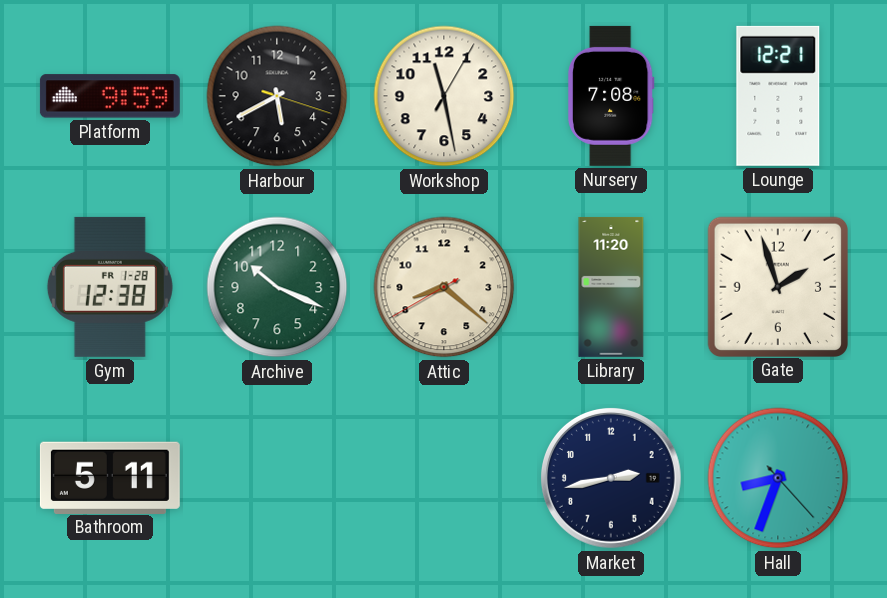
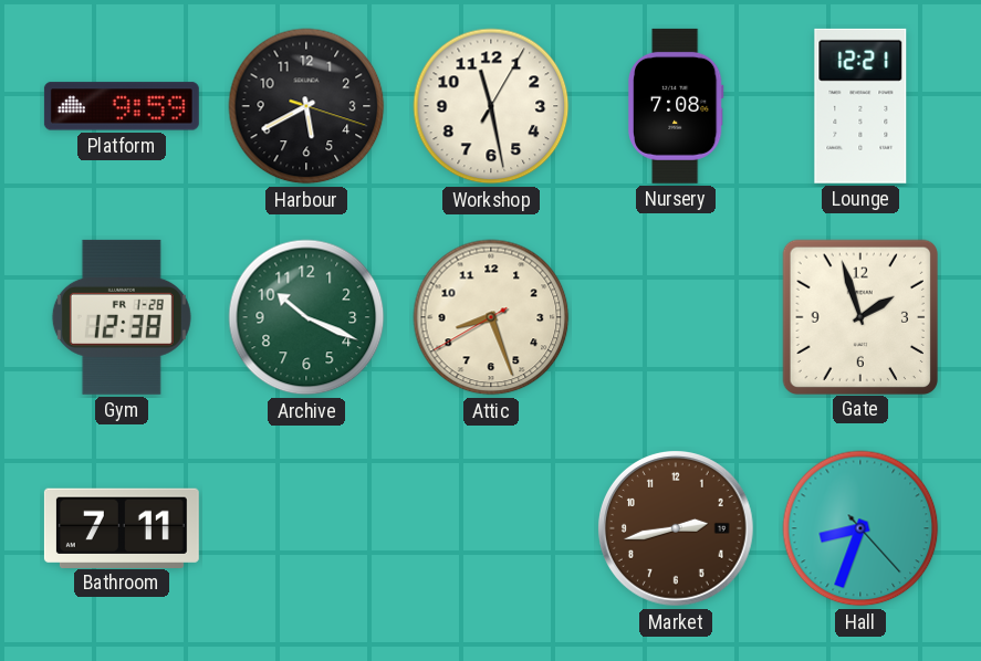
Attic: 8:21 -> 8:26 (491, 317)
Library: 11:20 -> none (611, 287)
Bathroom: 5:11 -> 7:11 (122, 527)
Market dial: navy -> brown (676, 528)
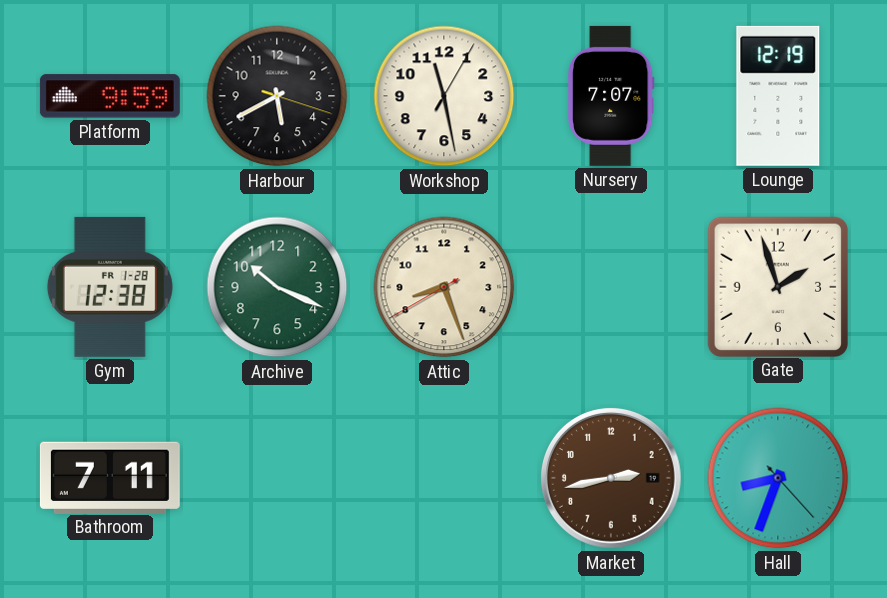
Nursery: 7:08 -> 7:07 (611, 96)
Lounge: 12:21 -> 12:19 (778, 96)
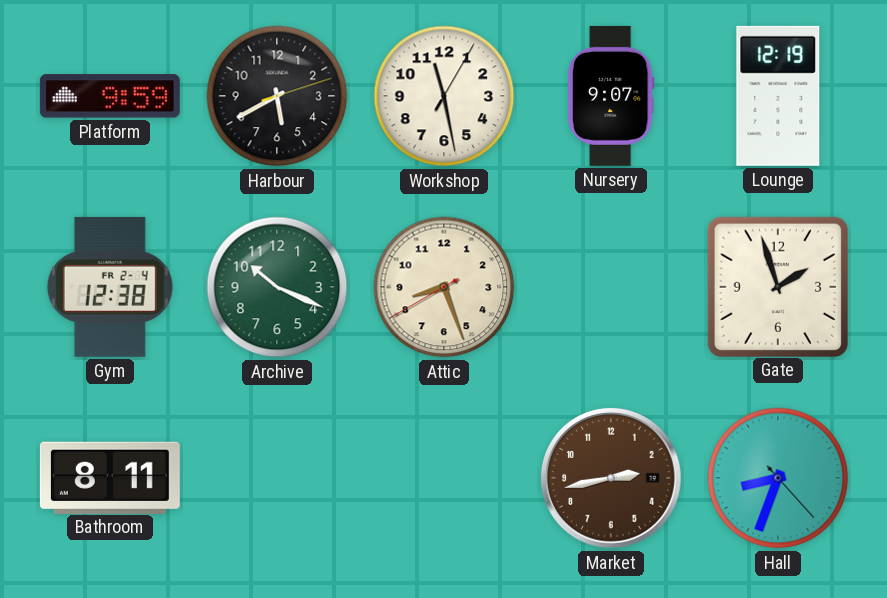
Harbour: 5:40:18 -> 5:40:12 (277, 96)
Nursery: 7:07 -> 9:07 (611, 96)
Gym date: FR 1-28 -> FR 2-4 (110, 287)
Bathroom: 7:11 -> 8:11 (110, 477)
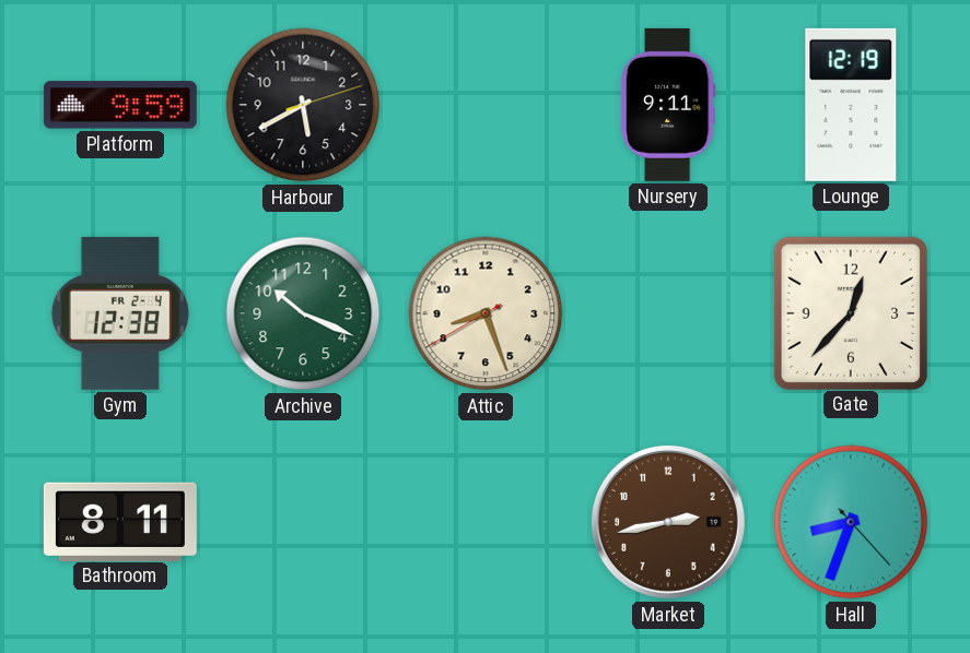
Workshop: 11:28 -> none (444, 96)
Nursery: 9:07 -> 9:11 (668, 105)
Gate: 1:57 -> 12:37 (850, 312)
